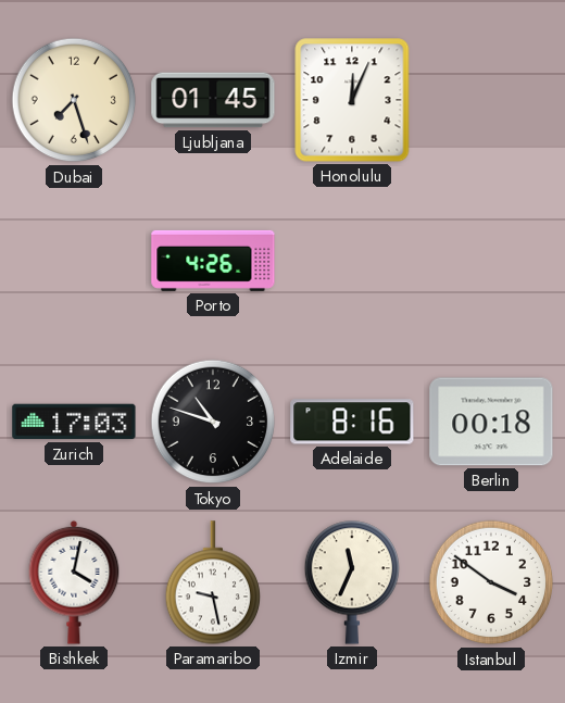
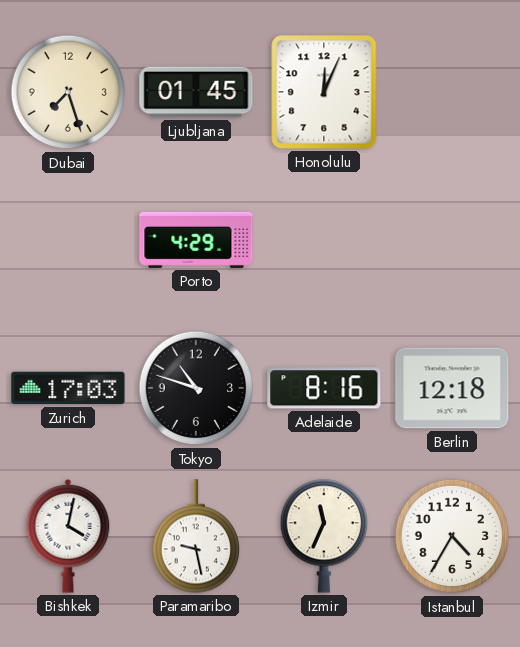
Porto: 4:26 -> 4:29 (196, 240)
Berlin: 00:18 -> 12:18 (452, 388)
Istanbul: 3:51 -> 4:35 (452, 536)
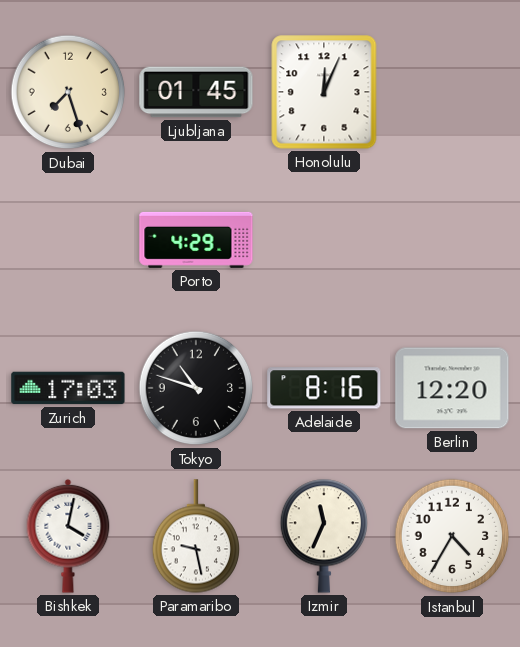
Berlin: 12:18 -> 12:20 (452, 388)
